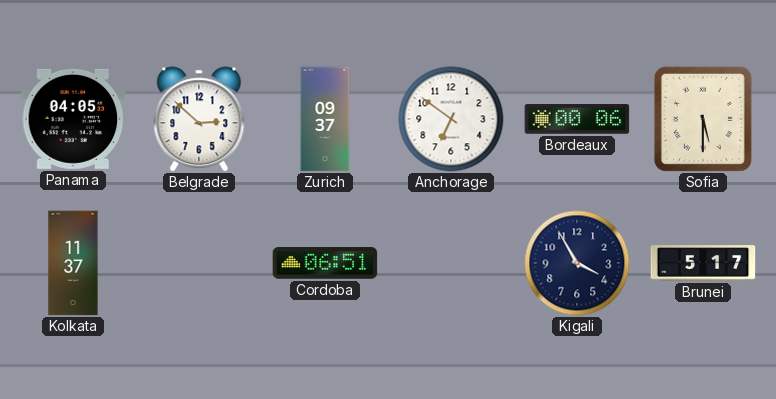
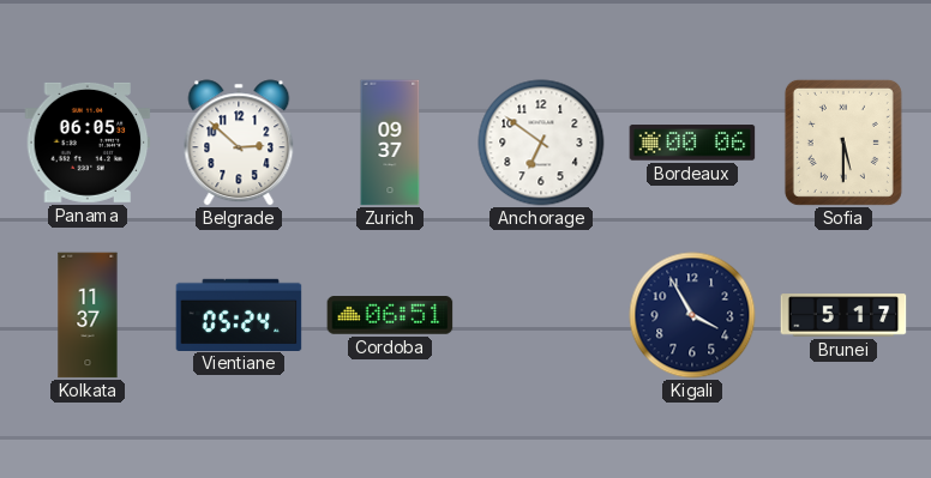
Panama: 04:05 -> 06:05 (88, 143)
Vientiane: none -> 05:24 (239, 314)
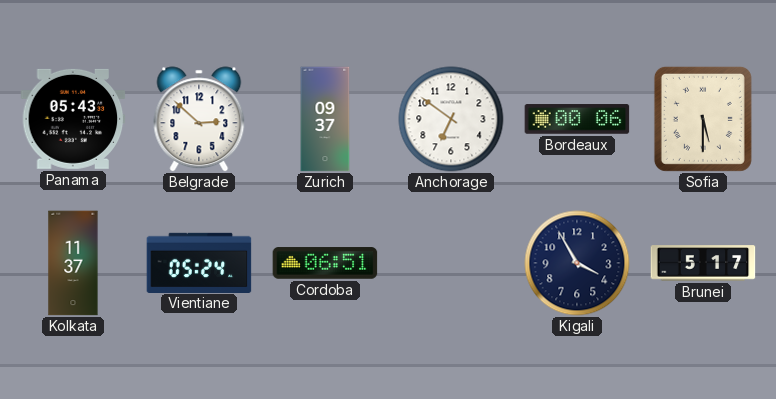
Panama: 06:05 -> 05:43 (73, 119)
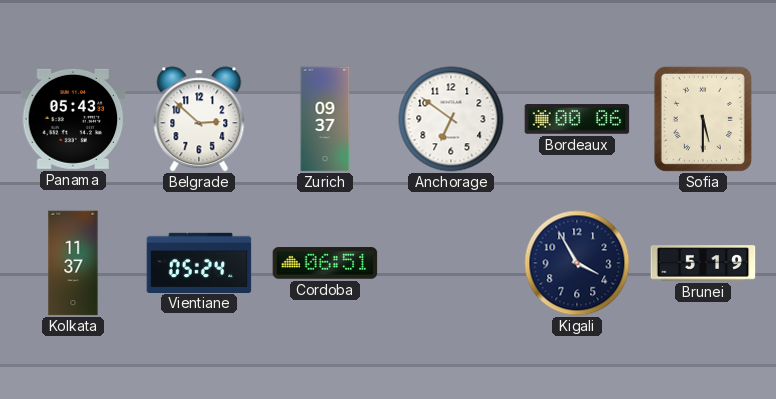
Brunei: 5:17 -> 5:19 (703, 263)
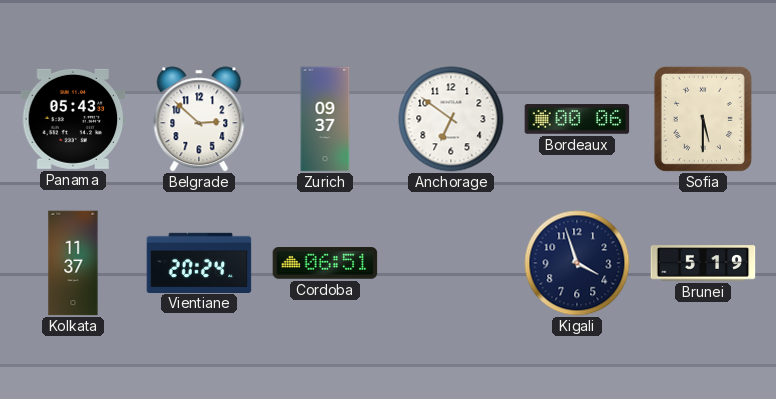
Vientiane: 05:24 -> 20:24 (199, 262)
Kigali: 3:55 -> 3:57 (577, 263)
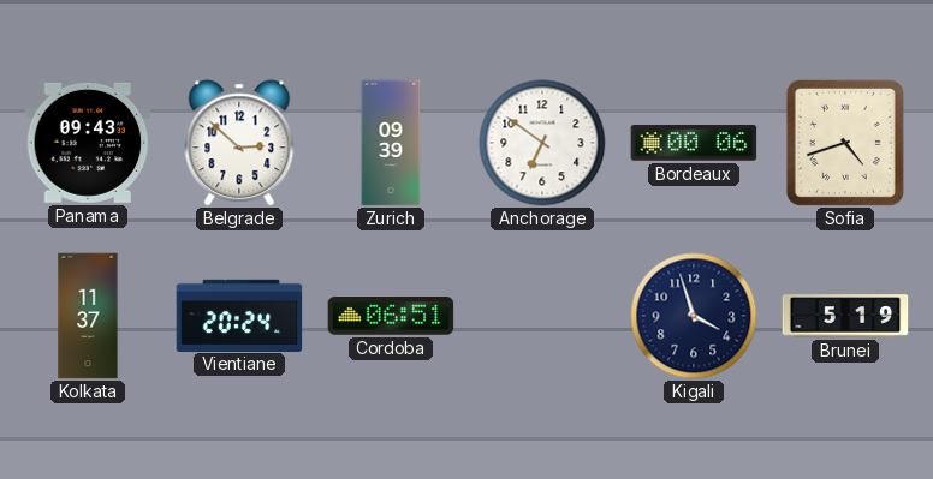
Panama: 05:43 -> 09:43 (88, 143)
Zurich: 09:37 -> 09:39 (391, 143)
Sofia: 5:30 -> 4:42 (845, 143)
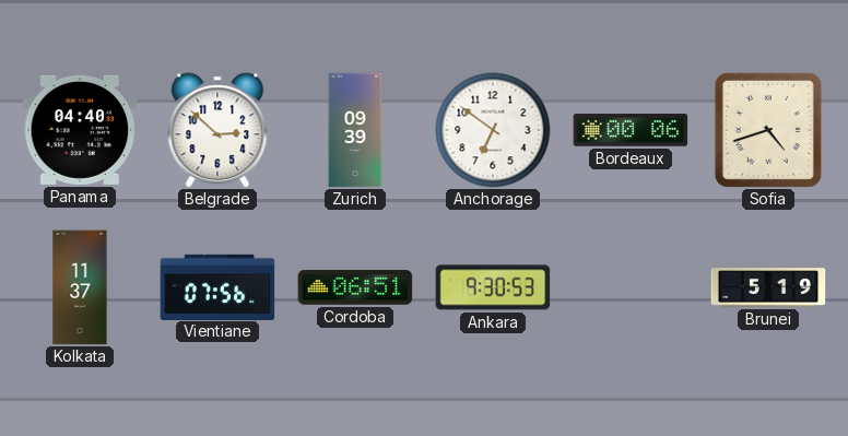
Panama: 09:43 -> 04:40 (80, 130)
Vientiane: 20:24 -> 07:56 (217, 286)
Ankara: none -> 9:30 (493, 287)
Kigali: 3:57 -> none (694, 316)
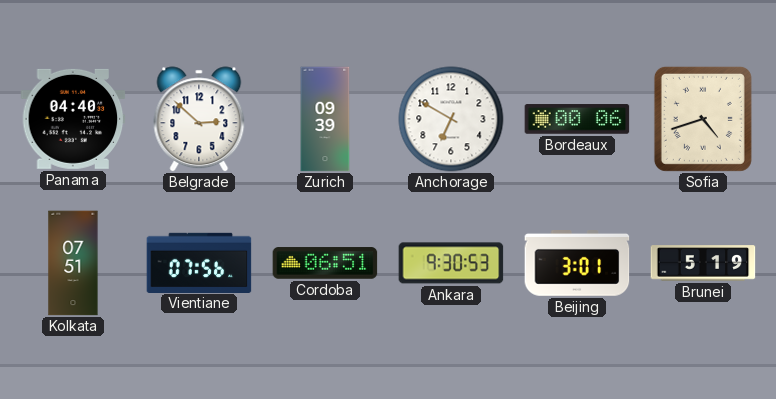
Anchorage: 6:51 -> 6:50 (451, 119)
Kolkata: 11:37 -> 07:51 (73, 263)
Beijing: none -> 3:01 (577, 264)
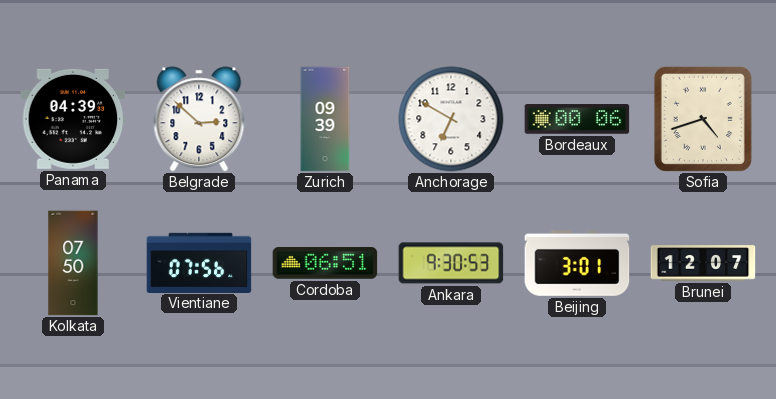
Panama: 04:40 -> 04:39 (73, 119)
Kolkata: 07:51 -> 07:50 (73, 263)
Brunei: 5:19 -> 12:07 (703, 263)
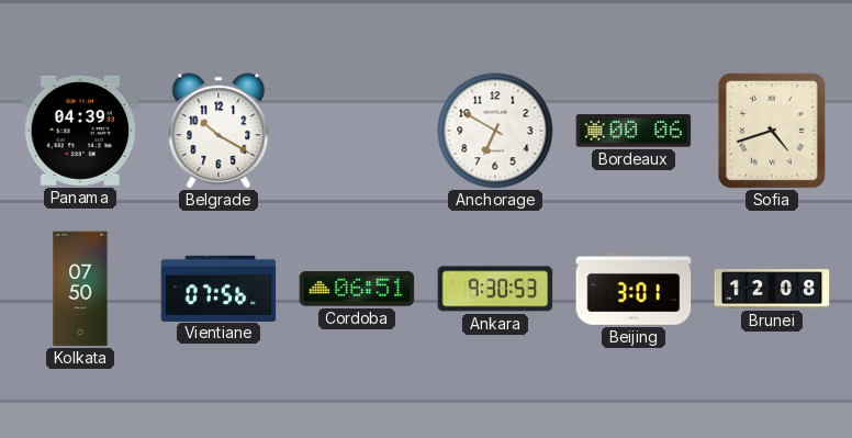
Belgrade: 2:52 -> 10:20 (218, 131)
Zurich: 09:39 -> none (325, 119)
Brunei: 12:07 -> 12:08 (772, 289)
